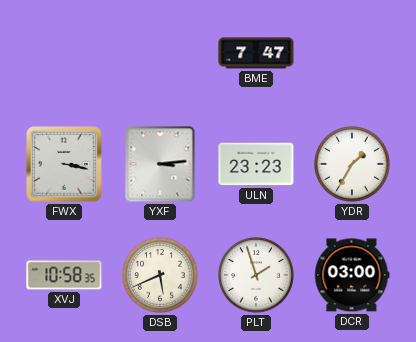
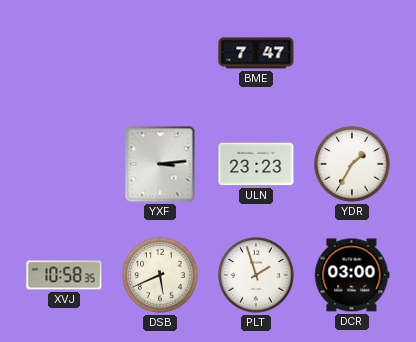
FWX: 3:17 -> none (64, 164)
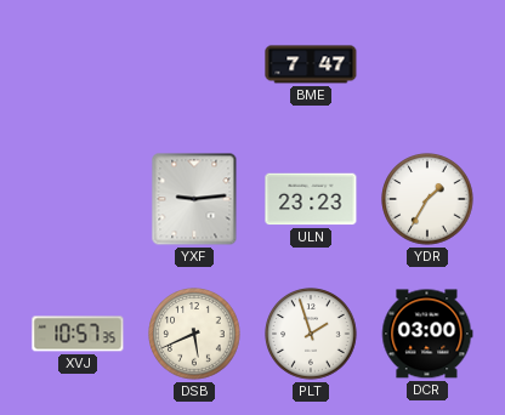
YXF: 3:14 -> 9:14 (194, 199)
XVJ: 10:58 -> 10:57 (78, 334)
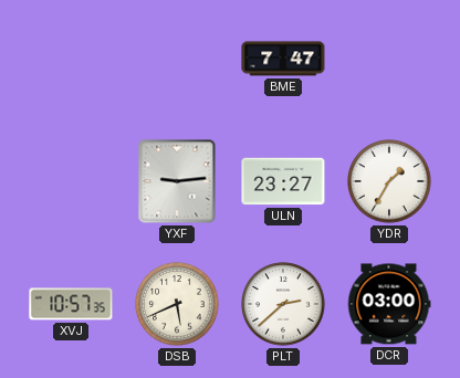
ULN: 23:23 -> 23:27 (283, 181)
PLT: 1:57 -> 2:38 (283, 304)
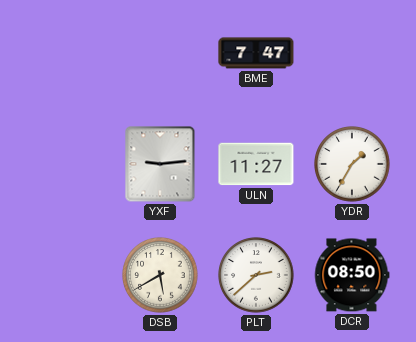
ULN: 23:27 -> 11:27 (256, 164)
XVJ: 10:57 -> none (71, 304)
DSB: 5:41 -> 5:40 (160, 275)
DCR: 03:00 -> 08:50 (352, 275)
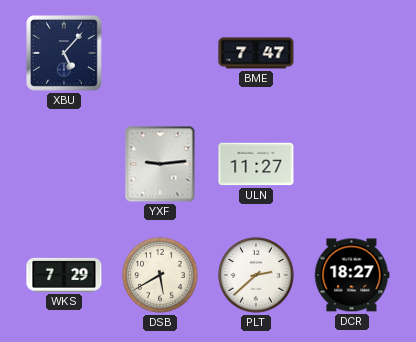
XBU: none -> 5:07 (64, 53)
YDR: 1:35 -> none (352, 164)
WKS: none -> 7:29 (64, 275)
DCR: 08:50 -> 18:27 (352, 275)
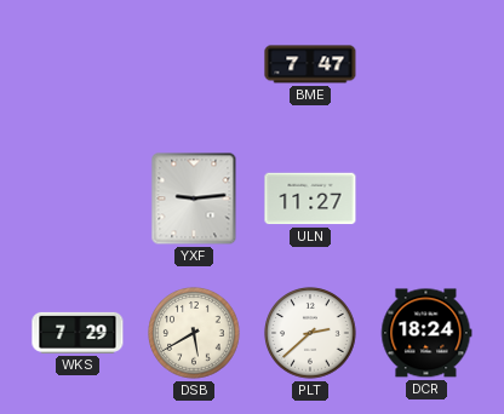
XBU: 5:07 -> none (64, 53)
DCR: 18:27 -> 18:24 (426, 333)
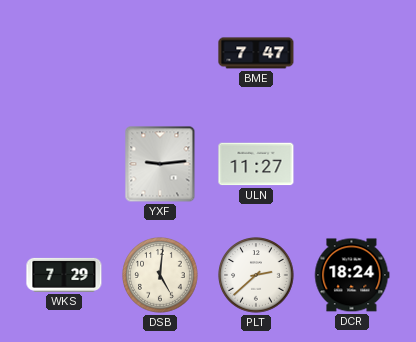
DSB: 5:40 -> 5:01 (160, 275)
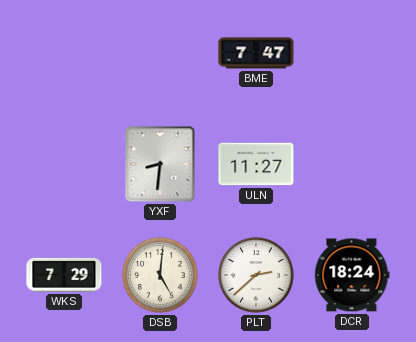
YXF: 9:14 -> 8:31 (160, 164)
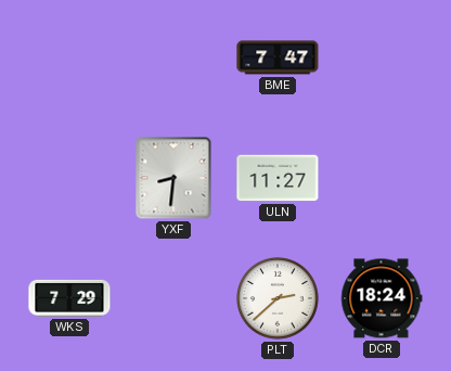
DSB: 5:01 -> none (160, 275)
